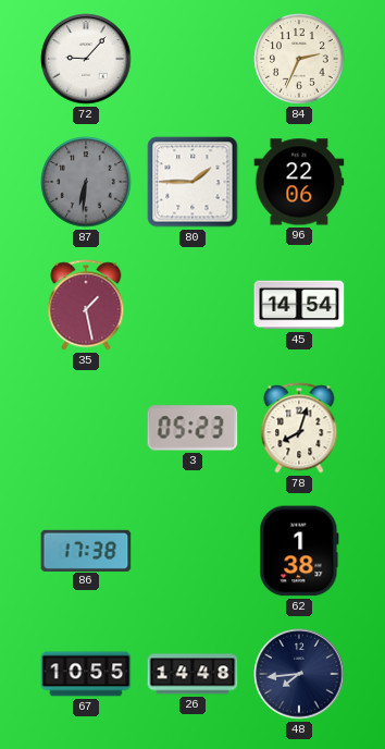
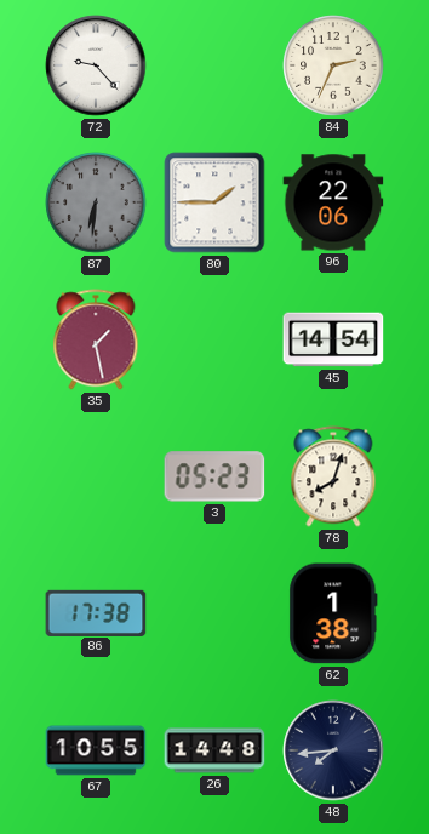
72: 9:07 -> 9:23 (96, 65)
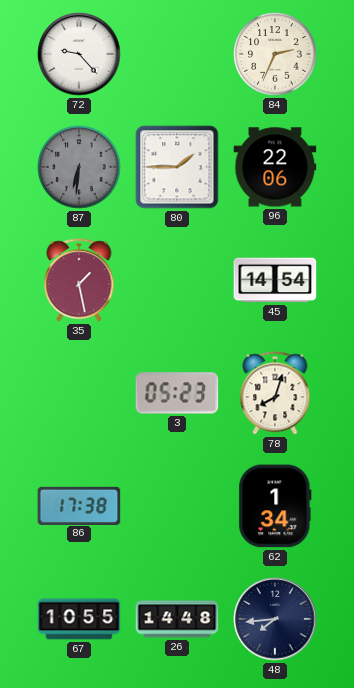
62: 1:38 -> 1:34 (275, 506)
